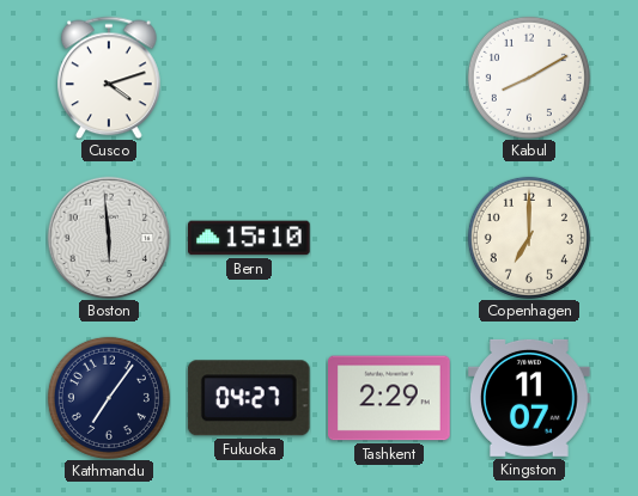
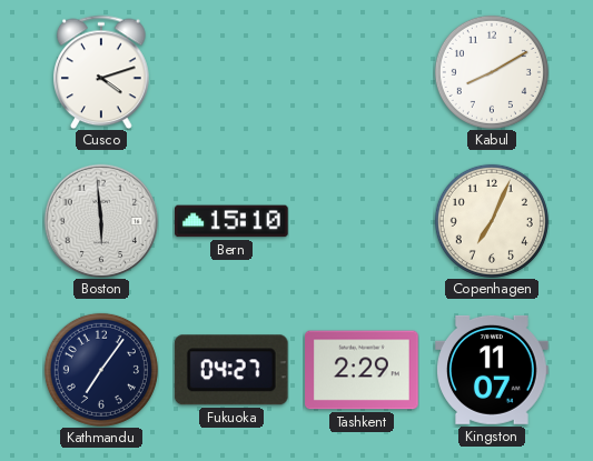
Copenhagen: 7:00 -> 7:04 (492, 221)
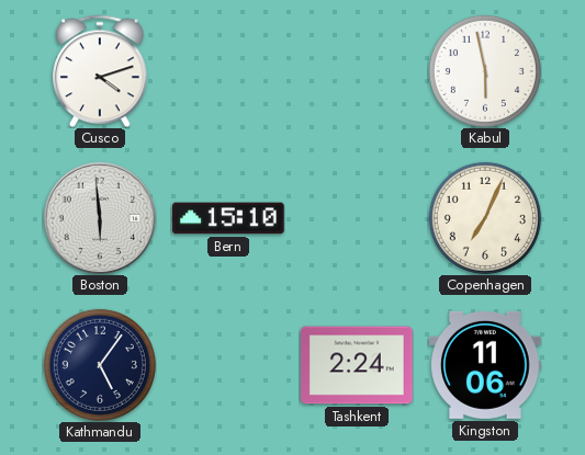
Kabul: 8:10 -> 5:58 (485, 71)
Kathmandu: 7:06 -> 5:06 (100, 365)
Fukuoka: 04:27 -> none (231, 370)
Tashkent: 2:29 -> 2:24 (357, 365)
Kingston: 11:07 -> 11:06 (485, 365)
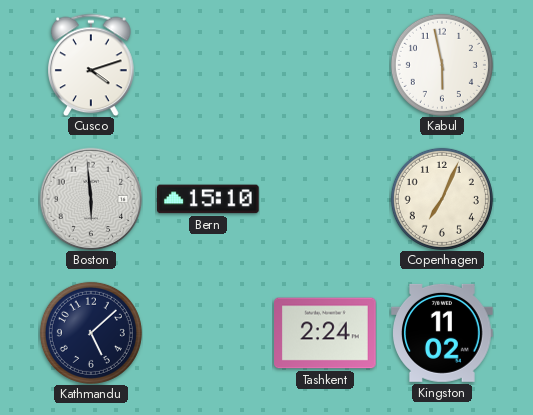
Kathmandu: 5:06 -> 5:08 (91, 333)
Kingston: 11:06 -> 11:02 (442, 333)
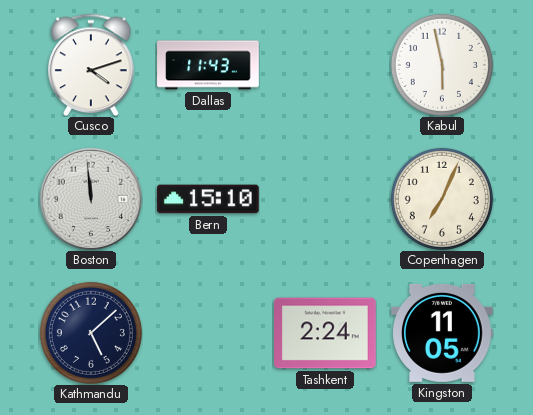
Dallas: none -> 11:43 (208, 65)
Boston: 5:59 -> 11:59 (91, 199)
Kingston: 11:02 -> 11:05 (442, 333)
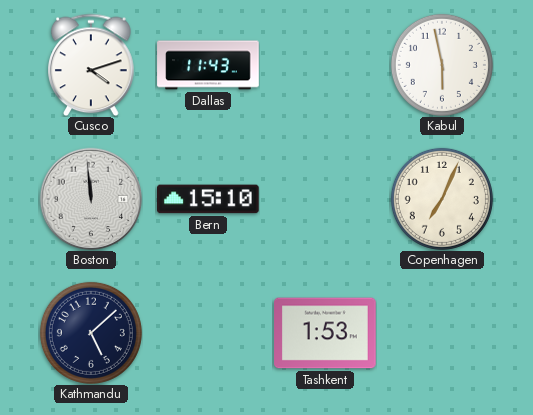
Tashkent: 2:24 -> 1:53 (325, 333)
Kingston: 11:05 -> none (442, 333)
